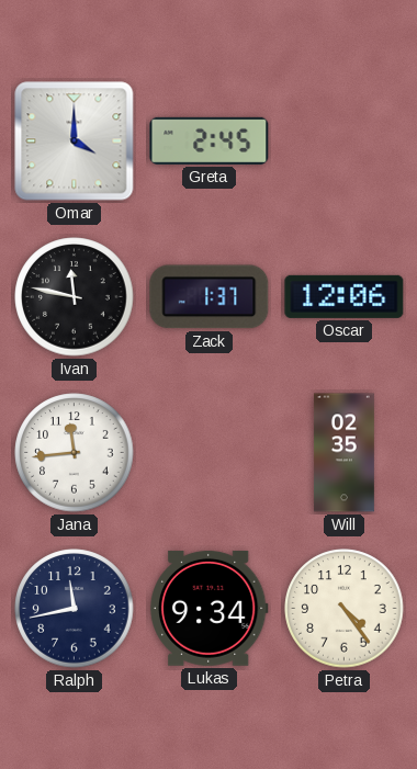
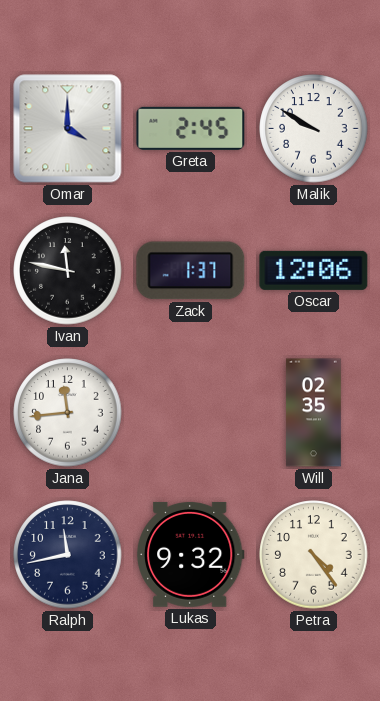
Malik: none -> 9:50 (314, 129)
Lukas: 9:34 -> 9:32 (190, 554)
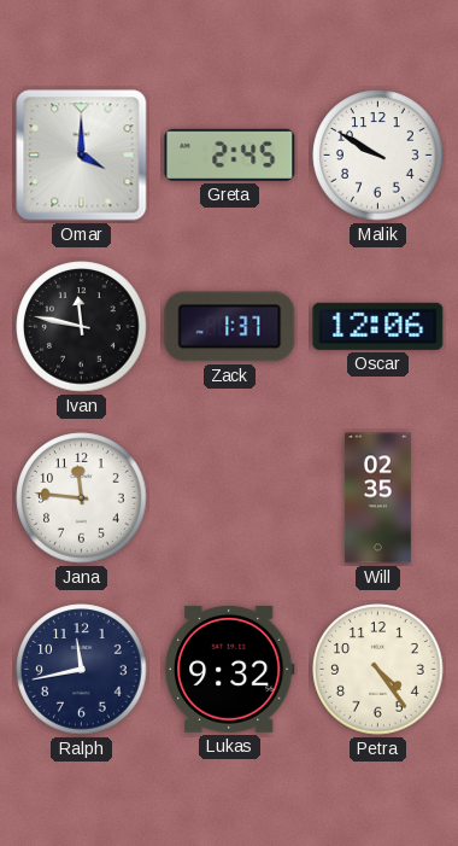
Jana: 11:44 -> 11:46 (82, 498)
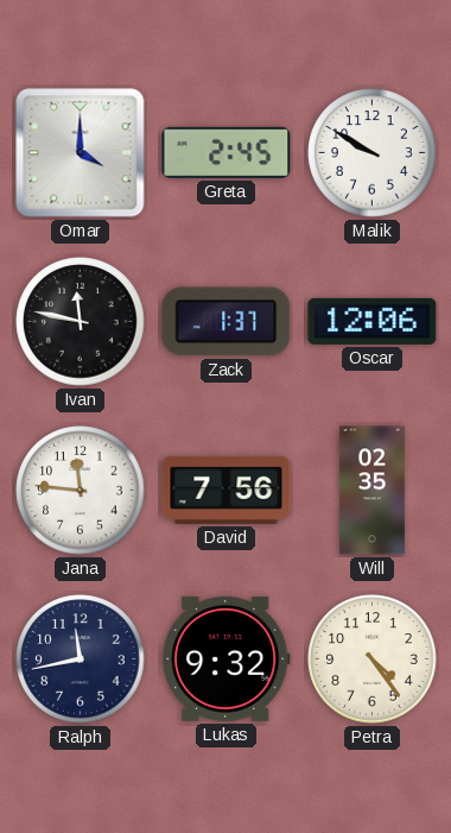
David: none -> 7:56 (227, 490)
